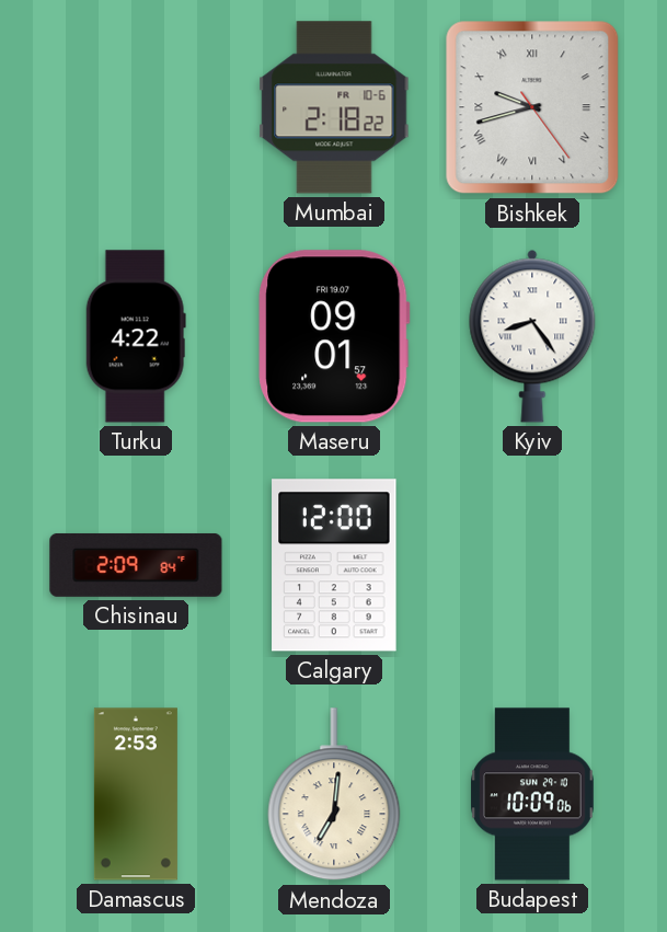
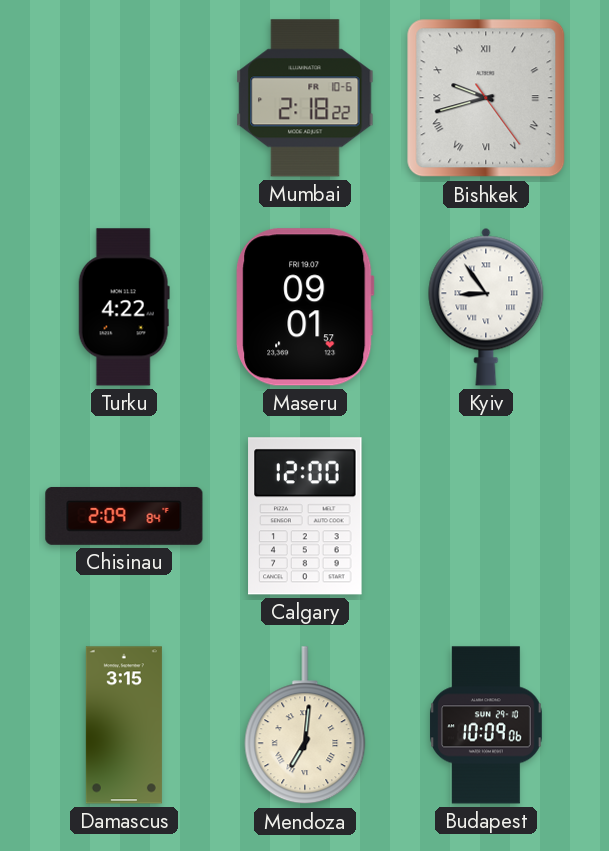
Kyiv: 8:24 -> 8:54 (486, 307)
Damascus: 2:53 -> 3:15 (124, 725)
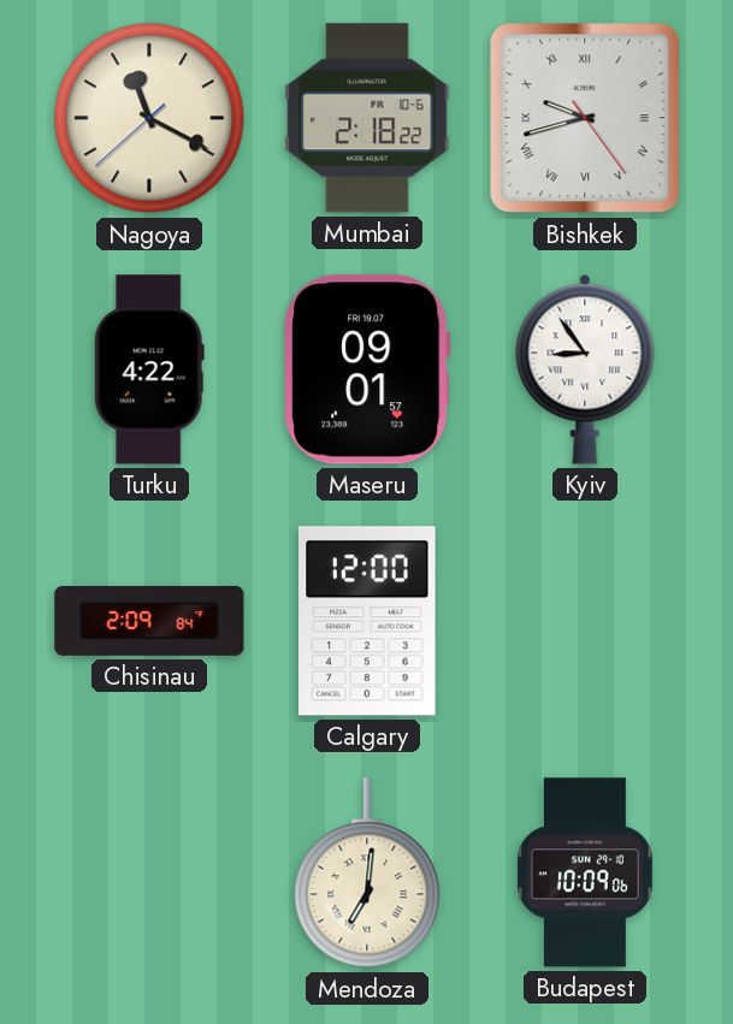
Nagoya: none -> 11:19 (149, 118)
Damascus: 3:15 -> none (124, 725)
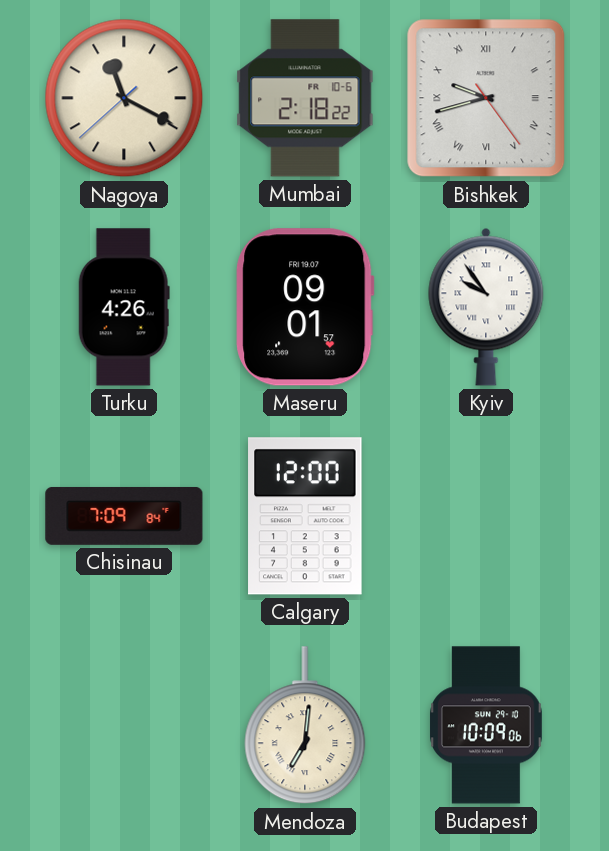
Turku: 4:22 -> 4:26 (124, 307)
Kyiv: 8:54 -> 9:54 (486, 307)
Chisinau: 2:09 -> 7:09 (124, 516)
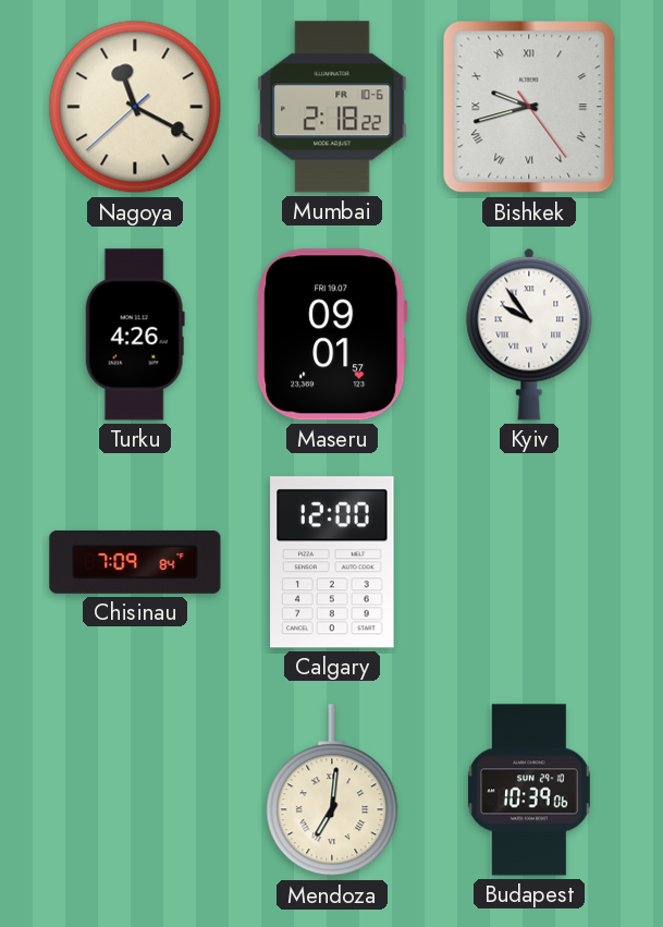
Budapest: 10:09 -> 10:39 (530, 790)
